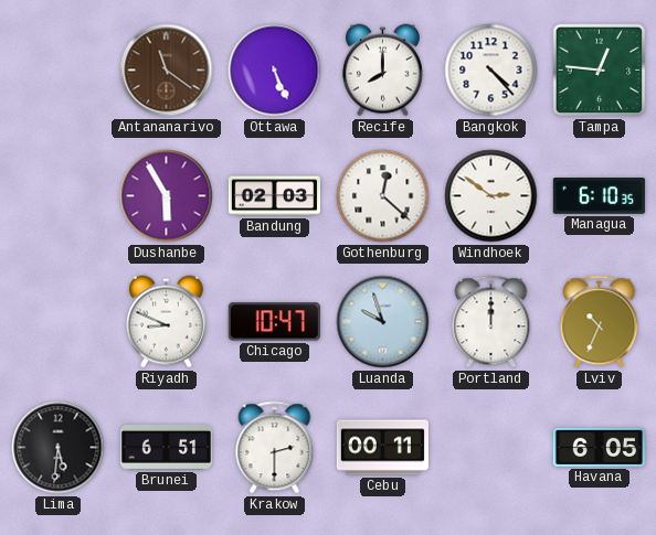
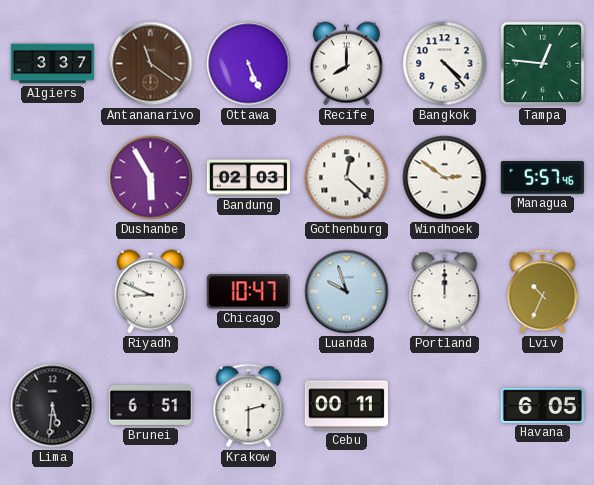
Algiers: none -> 3:37 (52, 64)
Managua: 6:10 -> 5:57 (542, 178)
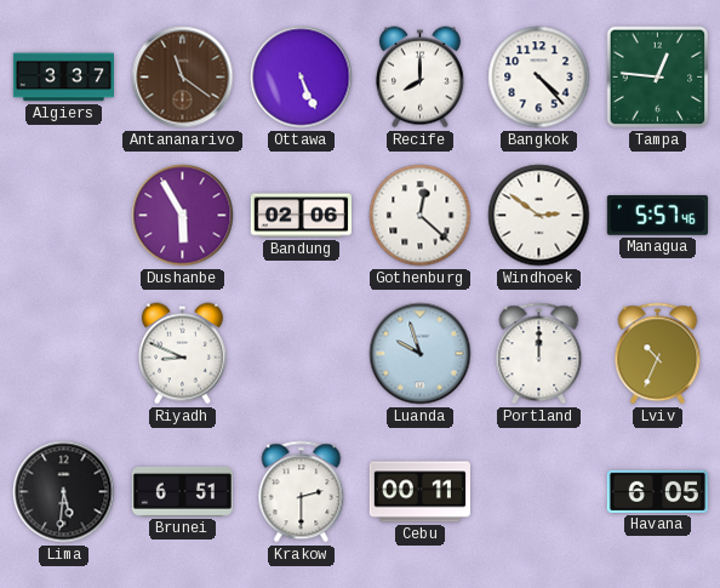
Bandung: 02:03 -> 02:06 (301, 216)
Chicago: 10:47 -> none (248, 292)
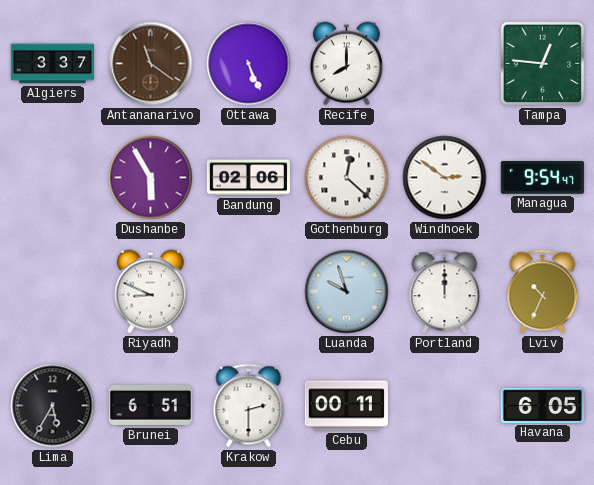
Bangkok: 4:23 -> none (539, 78)
Managua: 5:57 -> 9:54 (542, 178)
Lima: 5:31 -> 5:35 (53, 406)
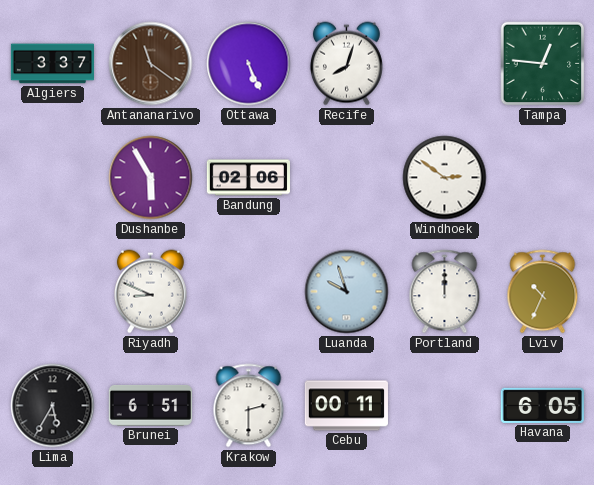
Recife: 8:00 -> 8:03 (346, 64)
Gothenburg: 12:22 -> none (347, 178)
Managua: 9:54 -> none (542, 178)
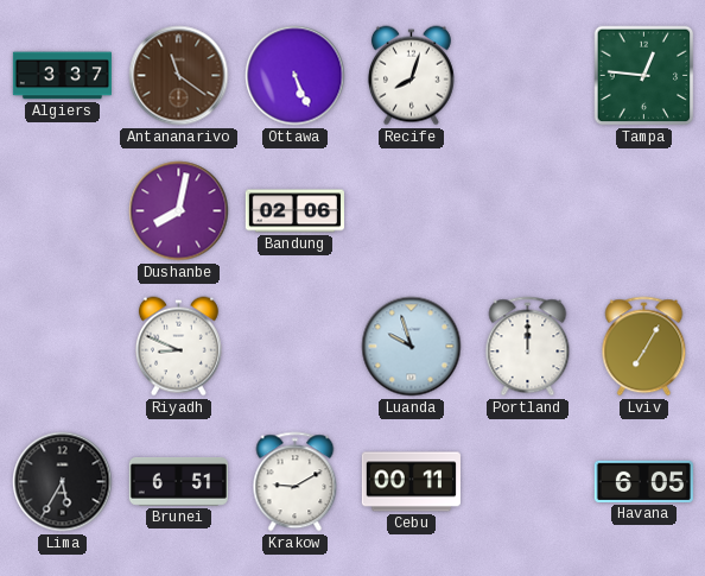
Dushanbe: 5:55 -> 8:02 (179, 211)
Windhoek: 2:51 -> none (445, 178)
Lviv: 10:34 -> 7:05 (644, 347)
Krakow: 2:30 -> 9:10 (296, 482)
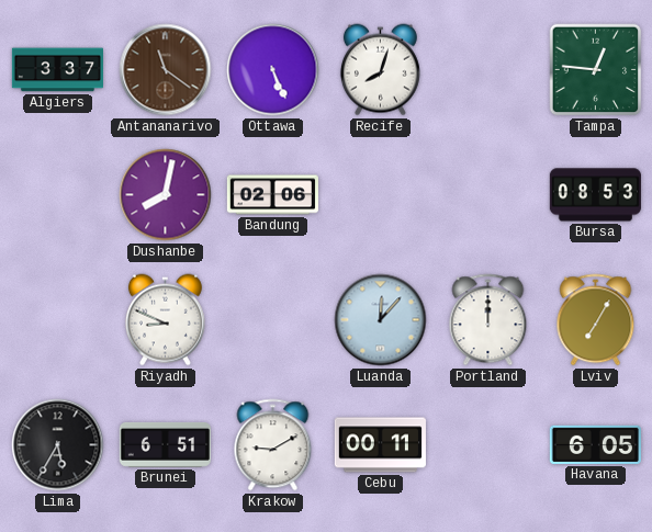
Bursa: none -> 08:53 (595, 195)
Luanda: 9:57 -> 12:07 (381, 320)
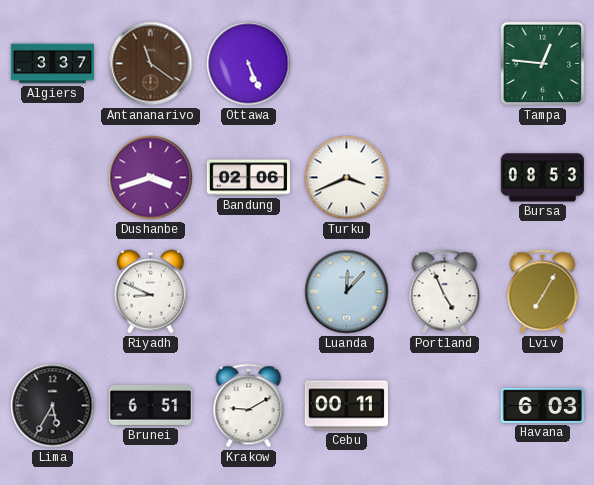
Recife: 8:03 -> none (380, 70)
Dushanbe: 8:02 -> 3:42 (151, 178)
Turku: none -> 3:41 (347, 178)
Portland: 12:00 -> 4:56 (445, 292)
Havana: 6:05 -> 6:03 (542, 405)
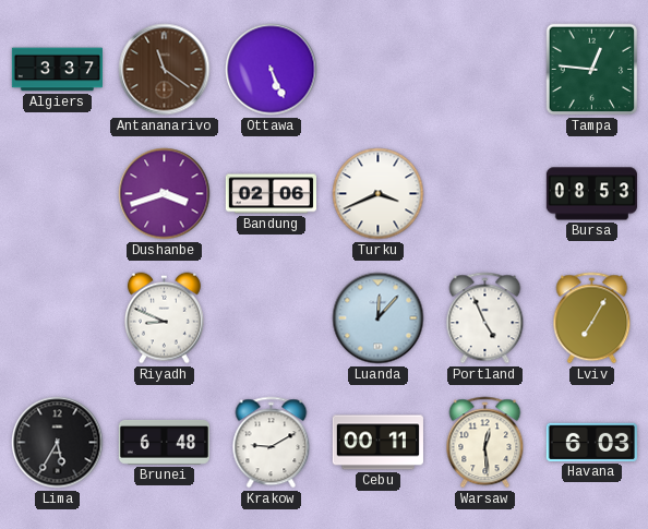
Brunei: 6:51 -> 6:48 (164, 443)
Warsaw: none -> 12:29 (485, 443)
